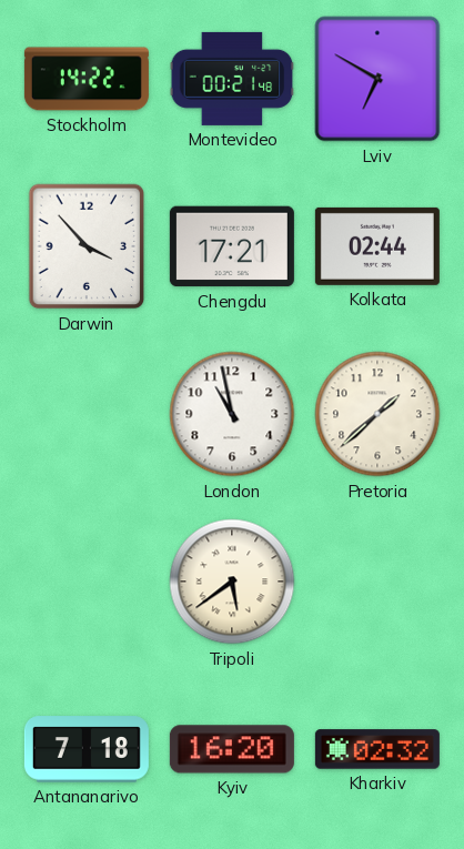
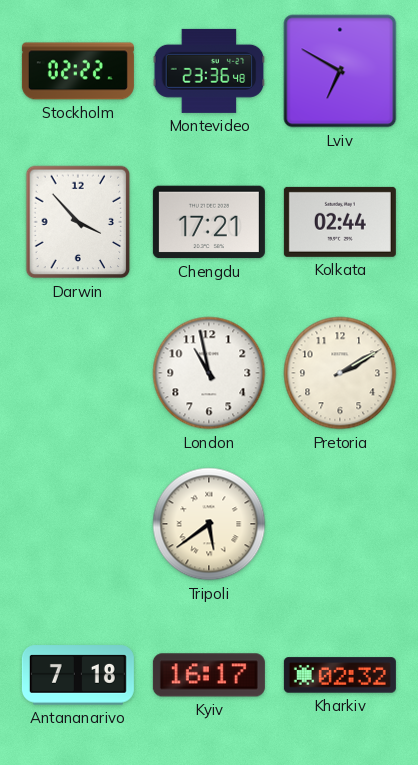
Stockholm: 14:22 -> 02:22 (78, 71)
Montevideo: 00:21 -> 23:36 (209, 71)
Pretoria: 1:38 -> 2:10 (340, 373)
Kyiv: 16:20 -> 16:17 (209, 675)
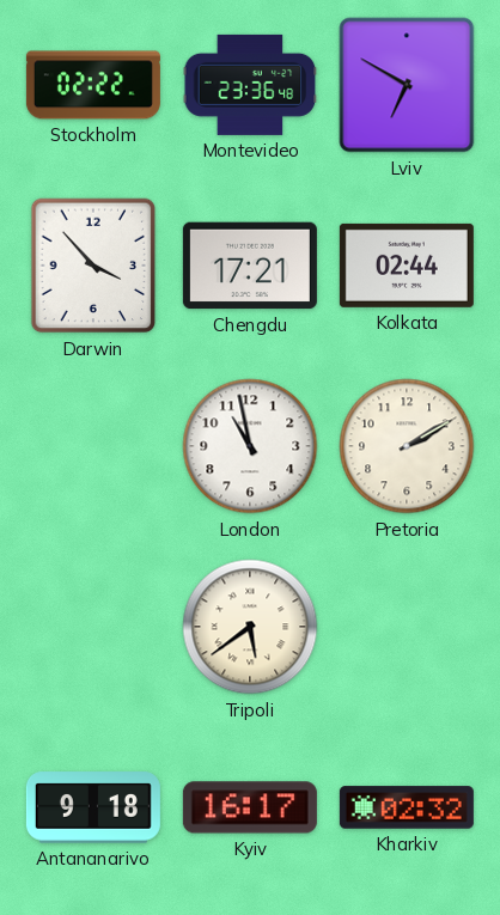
Antananarivo: 7:18 -> 9:18 (93, 807)
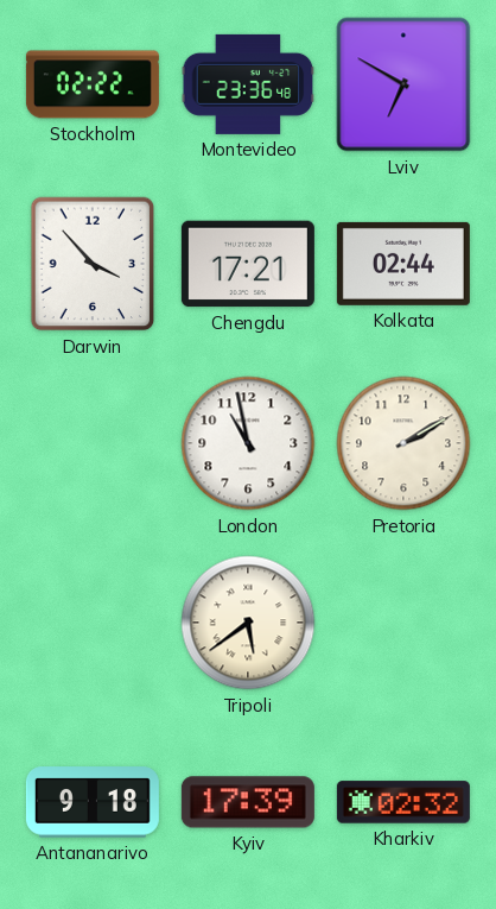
Kyiv: 16:17 -> 17:39 (248, 802)
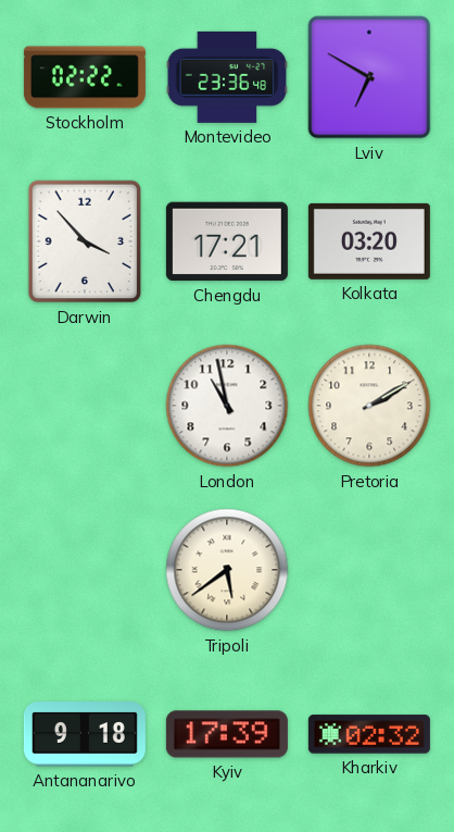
Kolkata: 02:44 -> 03:20 (369, 241)
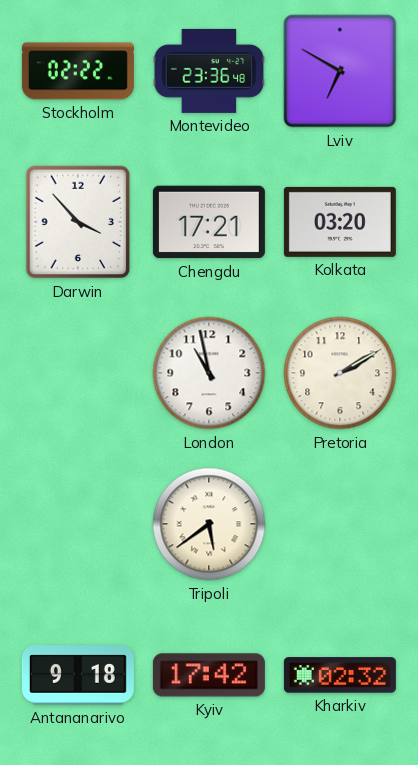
Kyiv: 17:39 -> 17:42 (209, 675)
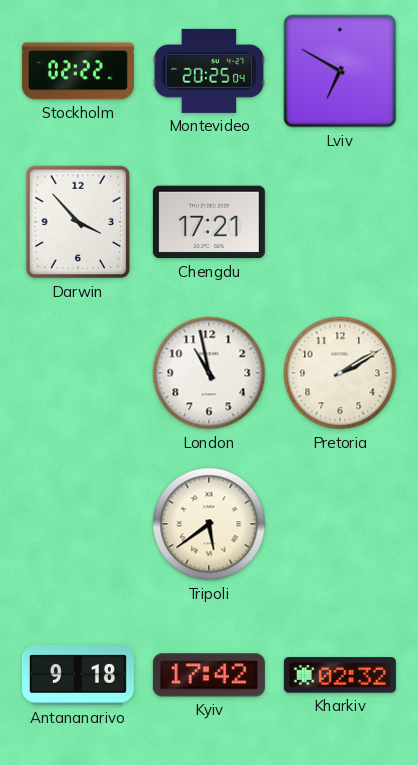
Montevideo: 23:36 -> 20:25 (209, 71)
Kolkata: 03:20 -> none (340, 222)
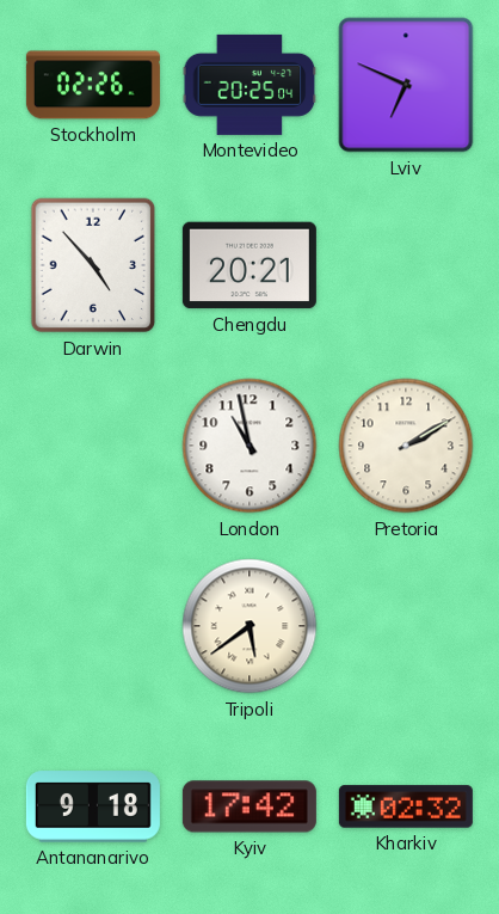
Stockholm: 02:22 -> 02:26 (93, 85)
Lviv: 6:50 -> 6:49 (406, 85)
Darwin: 3:53 -> 4:53 (93, 265)
Chengdu: 17:21 -> 20:21 (249, 265)
